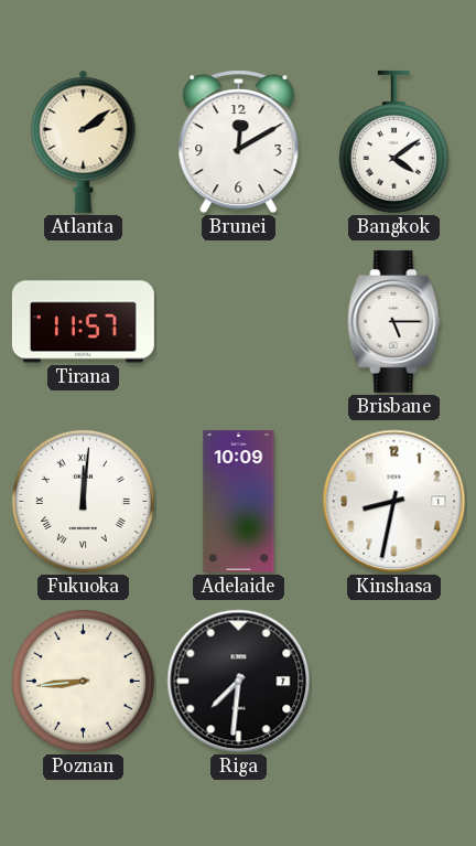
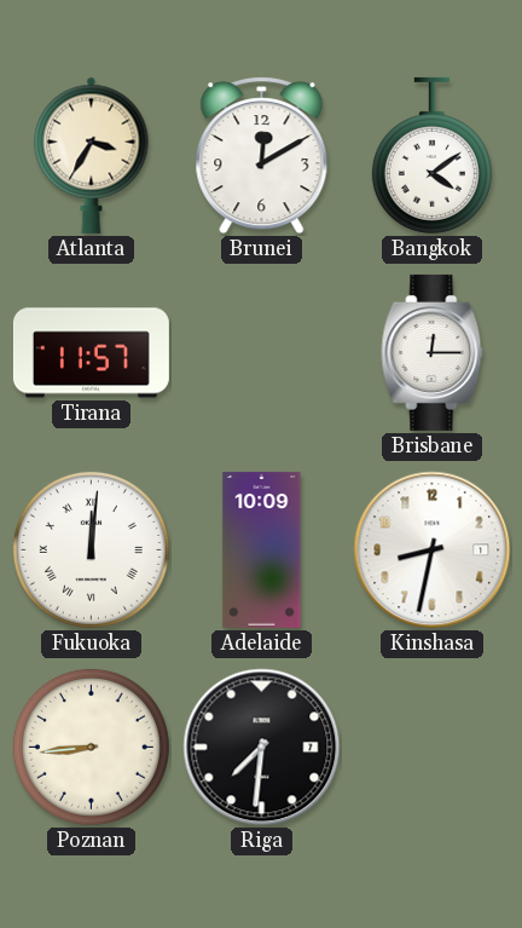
Atlanta: 2:09 -> 3:35 (92, 155)
Brisbane: 5:15 -> 12:15 (433, 352)
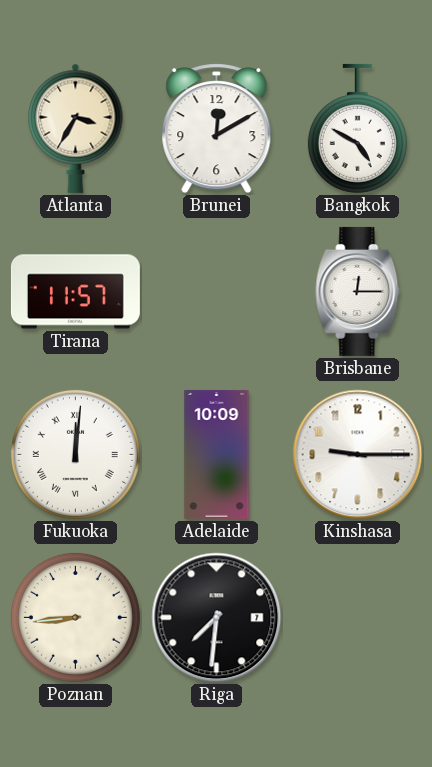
Bangkok: 4:09 -> 4:50 (357, 128)
Kinshasa: 8:32 -> 9:15 (358, 455)
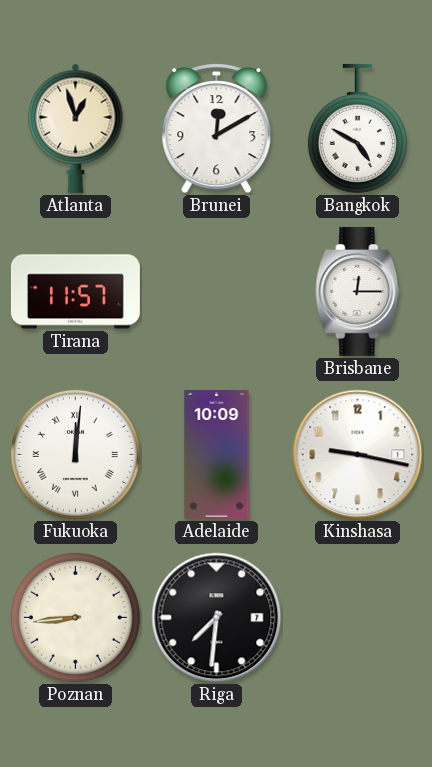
Atlanta: 3:35 -> 12:57 (76, 128)
Kinshasa: 9:15 -> 9:17 (358, 455)
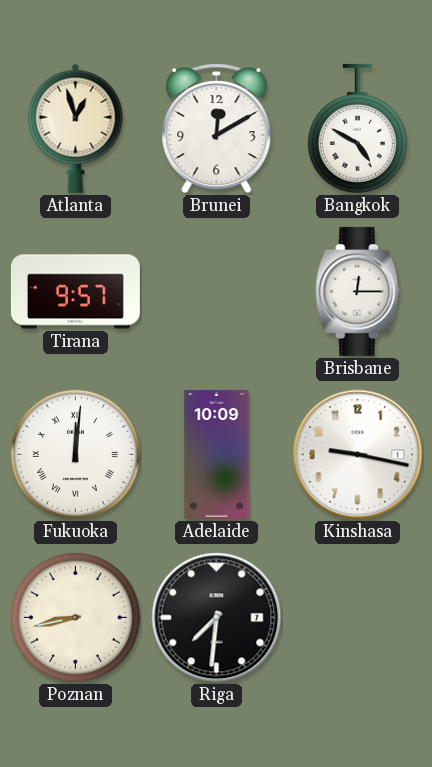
Tirana: 11:57 -> 9:57 (75, 292)
Poznan: 8:44 -> 8:43 (75, 617)
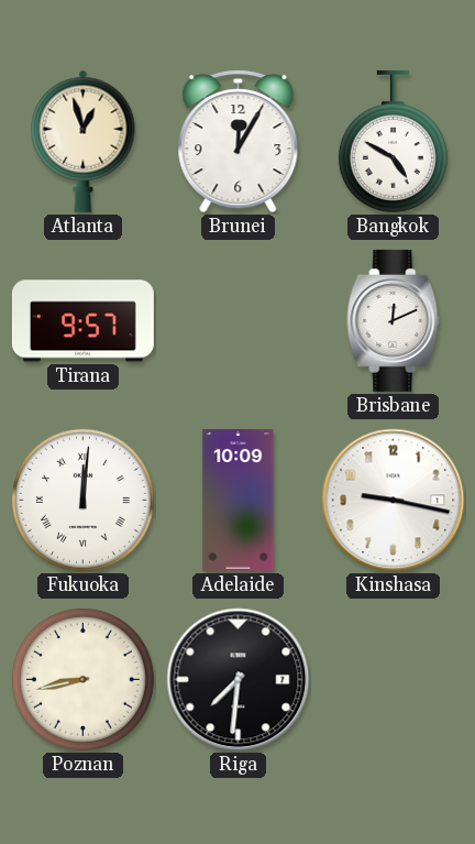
Brunei: 12:10 -> 12:05 (239, 142)
Brisbane: 12:15 -> 12:11 (394, 320)
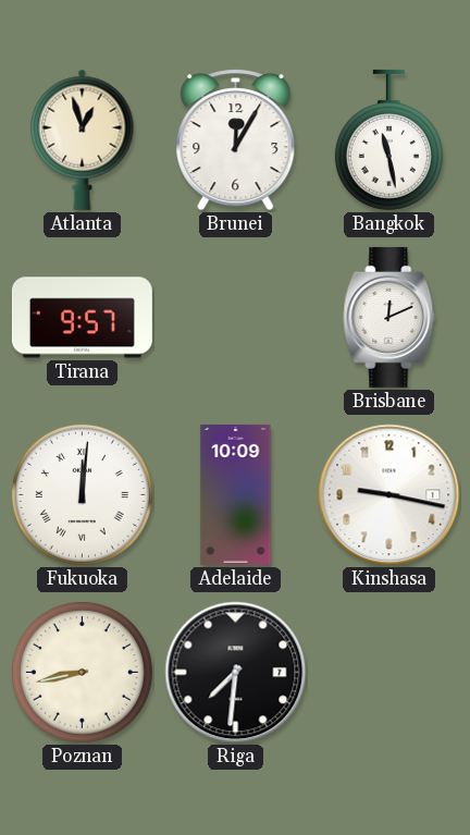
Bangkok: 4:50 -> 11:28 (388, 139)
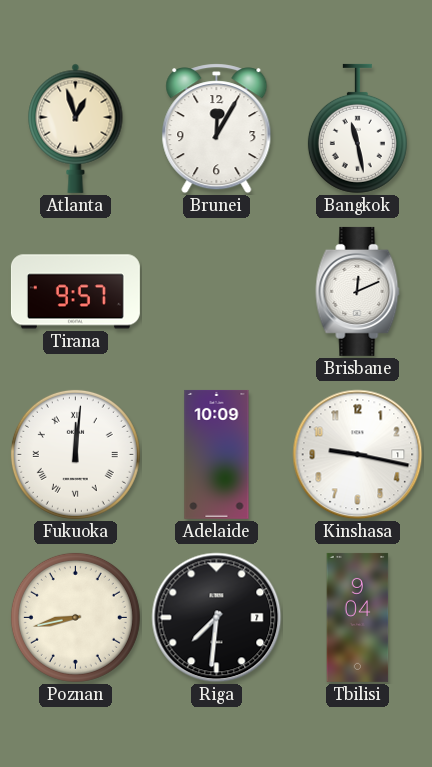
Tbilisi: none -> 9:04 (358, 617)
